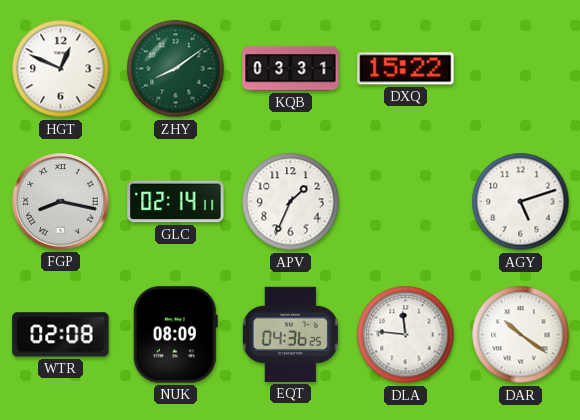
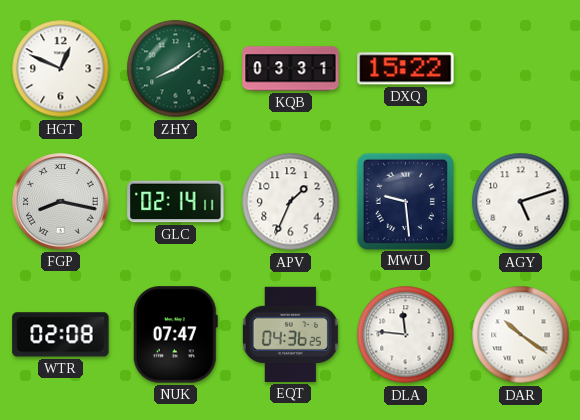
MWU: none -> 9:29 (405, 201)
NUK: 08:09 -> 07:47 (175, 335)
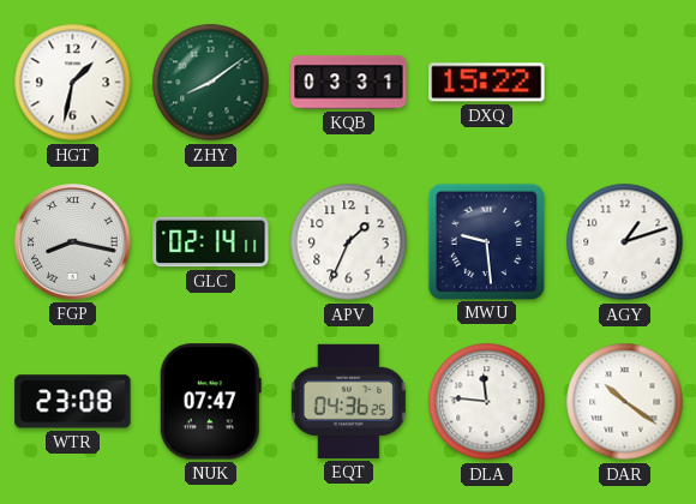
HGT: 12:49 -> 1:32 (73, 83)
AGY: 5:12 -> 1:12 (625, 242)
WTR: 02:08 -> 23:08 (73, 402)
